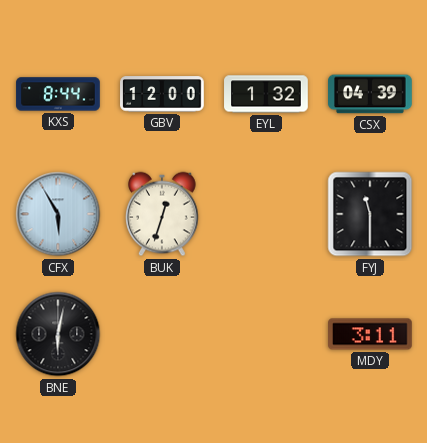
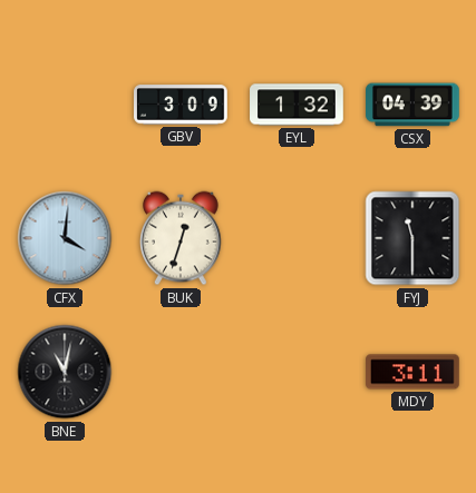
KXS: 8:44 -> none (58, 94)
GBV: 12:00 -> 3:09 (181, 105)
CFX: 5:55 -> 4:01 (65, 238)
BNE: 6:02 -> 11:02 (65, 372)
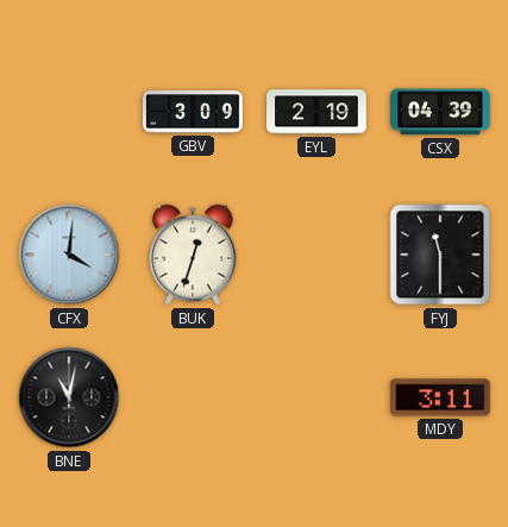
EYL: 1:32 -> 2:19 (316, 112)
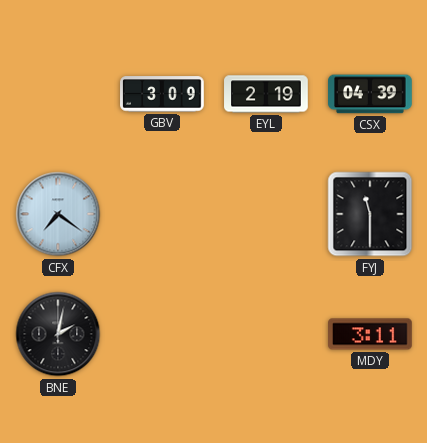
CFX: 4:01 -> 7:21 (58, 214)
BUK: 12:33 -> none (194, 255)
BNE: 11:02 -> 2:02 (58, 334)
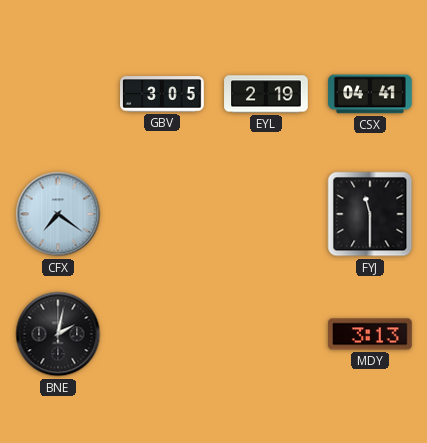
GBV: 3:09 -> 3:05 (162, 94)
CSX: 04:39 -> 04:41 (370, 94)
MDY: 3:11 -> 3:13 (370, 334)
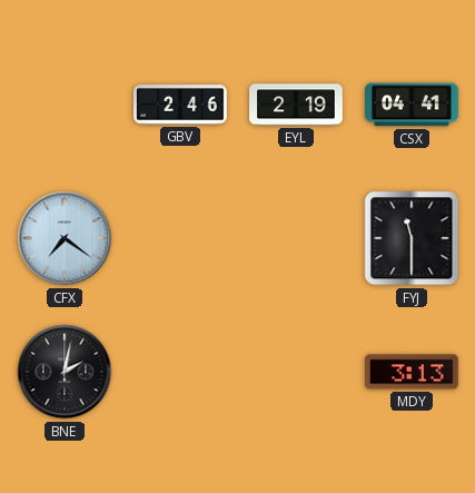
GBV: 3:05 -> 2:46 (180, 105)
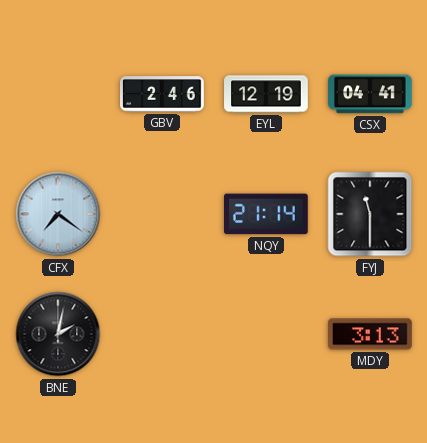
EYL: 2:19 -> 12:19 (266, 94)
NQY: none -> 21:14 (267, 214)
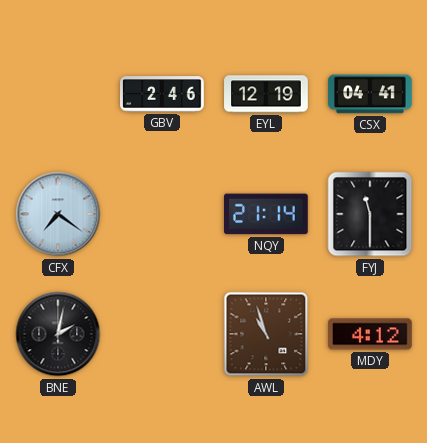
AWL: none -> 10:57 (266, 334)
MDY: 3:13 -> 4:12 (370, 334)
